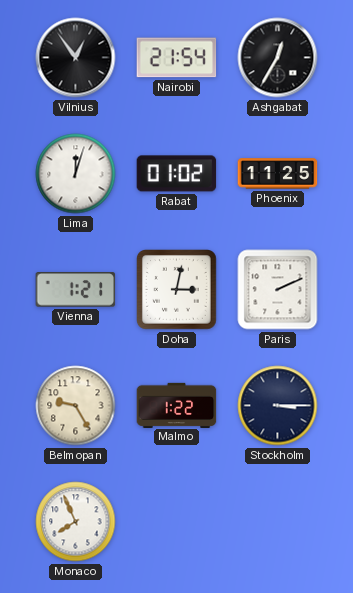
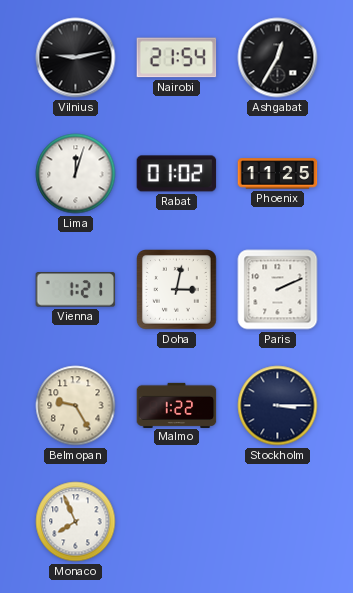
Vilnius: 12:54 -> 9:13 (76, 58)
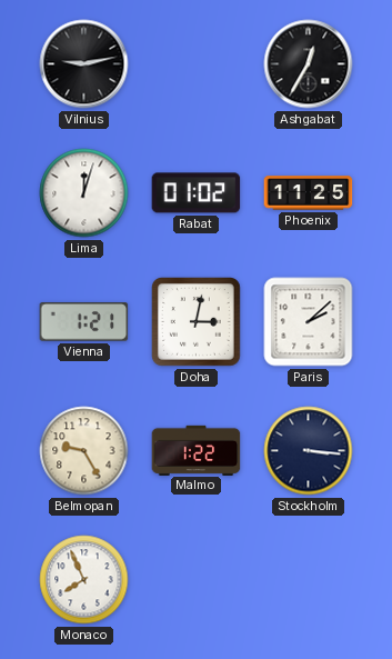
Nairobi: 21:54 -> none (177, 58)
Paris: 2:11 -> 2:08 (309, 322)
Stockholm: 3:15 -> 3:16 (309, 451)
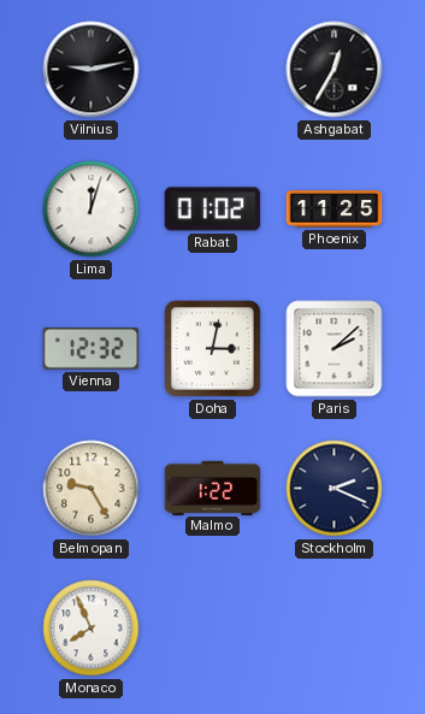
Vienna: 1:21 -> 12:32 (92, 349)
Stockholm: 3:16 -> 2:19 (335, 489)
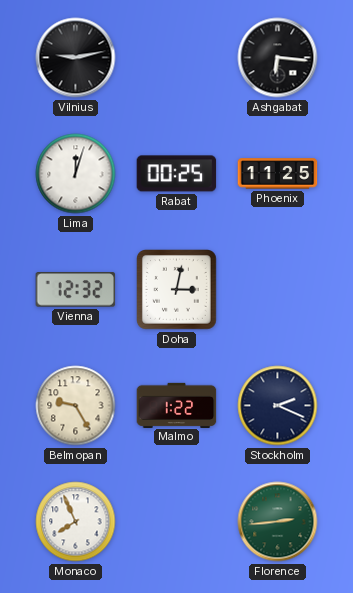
Ashgabat: 12:35 -> 6:16 (278, 58)
Rabat: 01:02 -> 00:25 (177, 174)
Paris: 2:08 -> none (335, 349)
Florence: none -> 2:44 (278, 522)
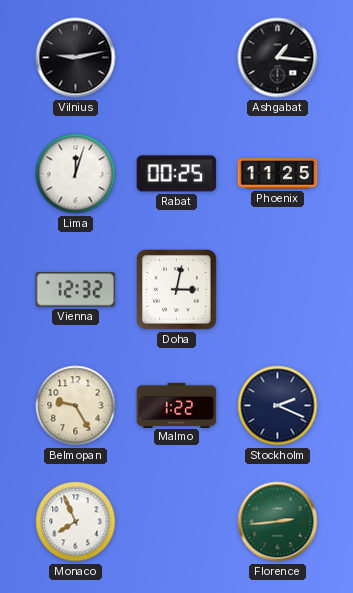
Ashgabat: 6:16 -> 1:16 (278, 58)
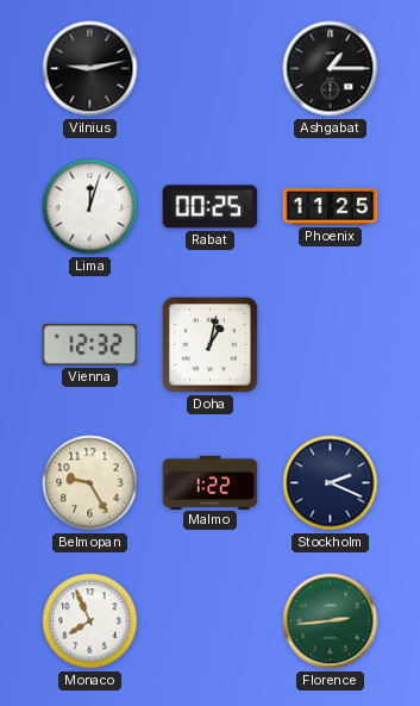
Ashgabat: 1:16 -> 1:15 (331, 69)
Doha: 3:02 -> 1:02 (211, 345)
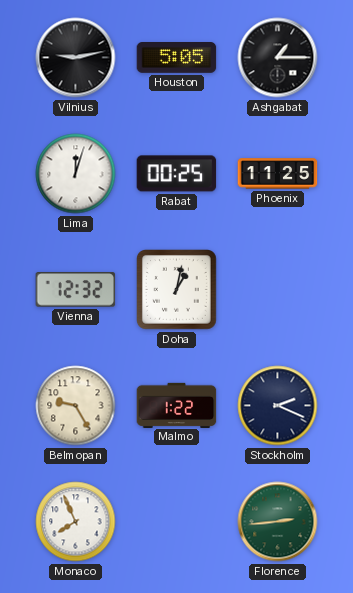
Houston: none -> 5:05 (177, 58)
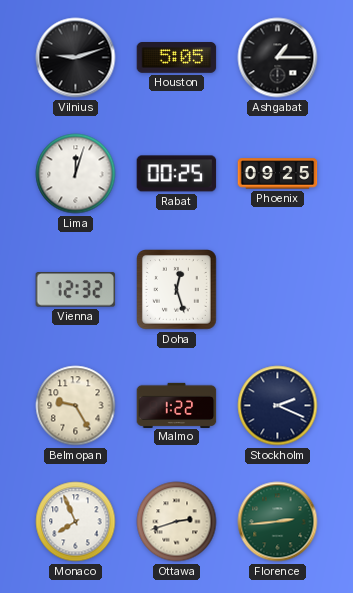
Vilnius: 9:13 -> 9:12 (76, 58)
Phoenix: 11:25 -> 09:25 (278, 174)
Doha: 1:02 -> 12:27 (177, 290)
Ottawa: none -> 2:42 (177, 522)
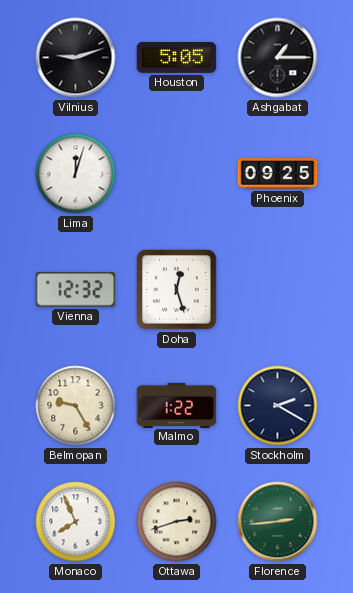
Rabat: 00:25 -> none (177, 174)
Stockholm: 2:19 -> 2:20 (278, 406)
